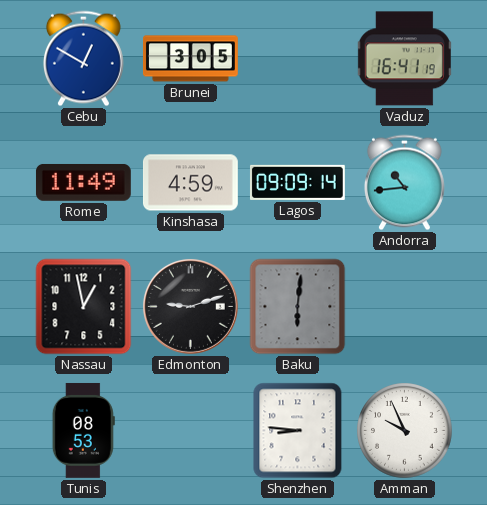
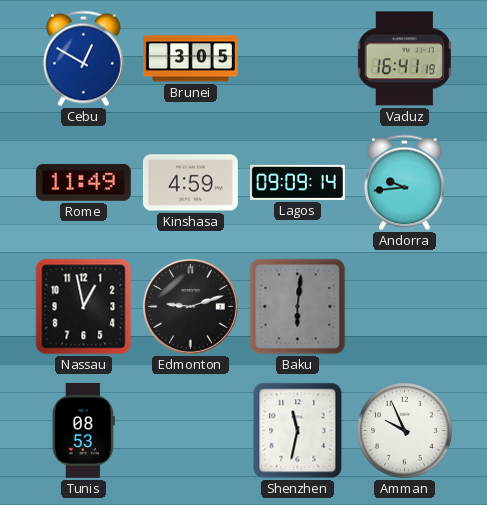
Andorra: 10:44 -> 9:44 (404, 183)
Shenzhen: 8:46 -> 11:32 (298, 431)
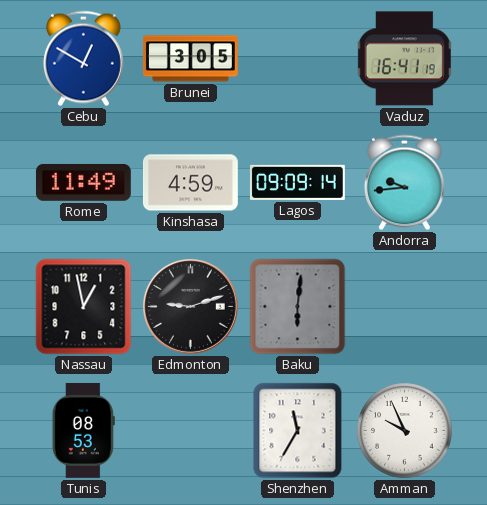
Shenzhen: 11:32 -> 11:35 (298, 431)
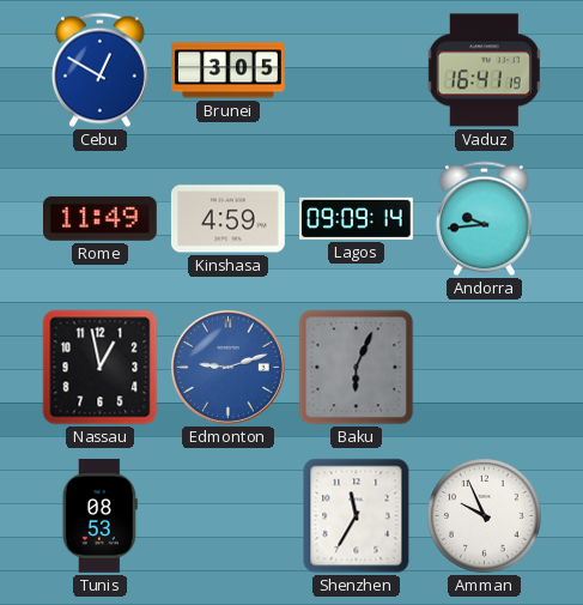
Edmonton dial: black -> blue (227, 367)
Baku: 6:01 -> 6:04 (357, 368)
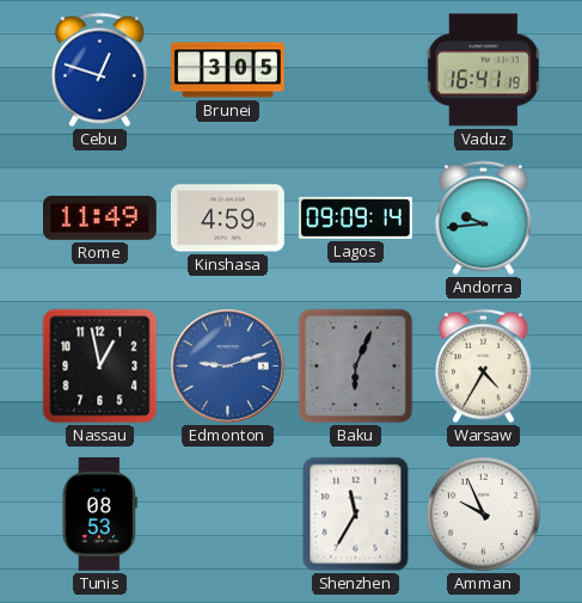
Cebu: 12:50 -> 12:48 (99, 70)
Warsaw: none -> 4:35 (483, 367)
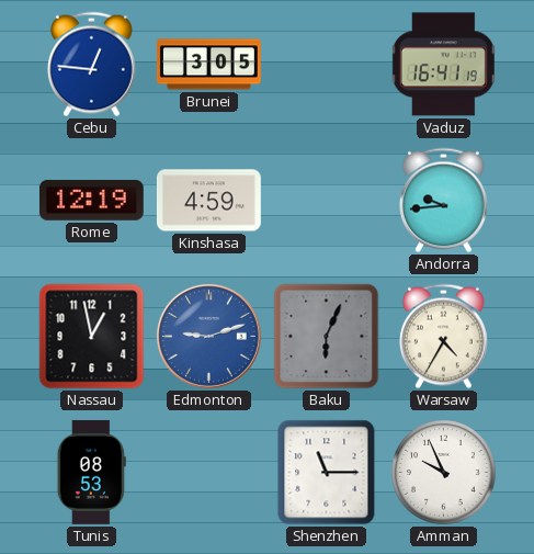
Cebu: 12:48 -> 12:46 (91, 65)
Rome: 11:49 -> 12:19 (91, 201)
Lagos: 09:09 -> none (355, 217)
Shenzhen: 11:35 -> 11:15 (327, 473)
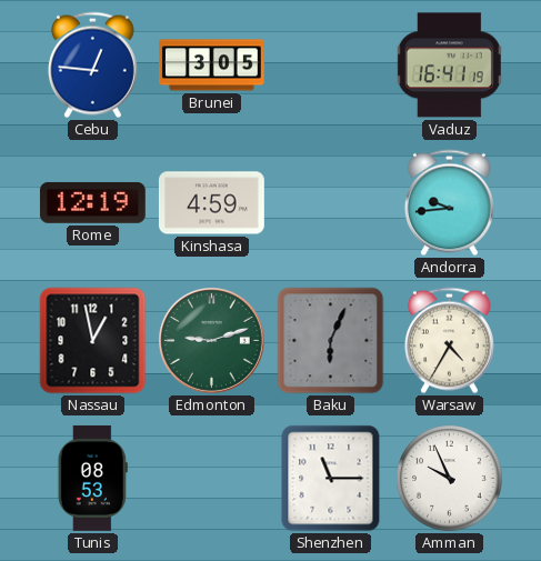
Edmonton dial: blue -> green (211, 340)
